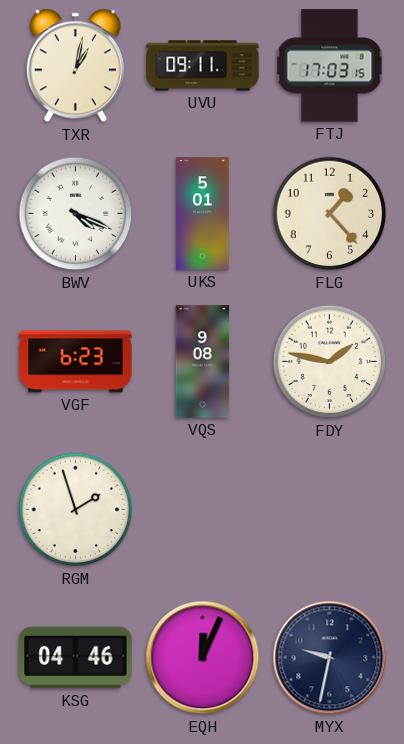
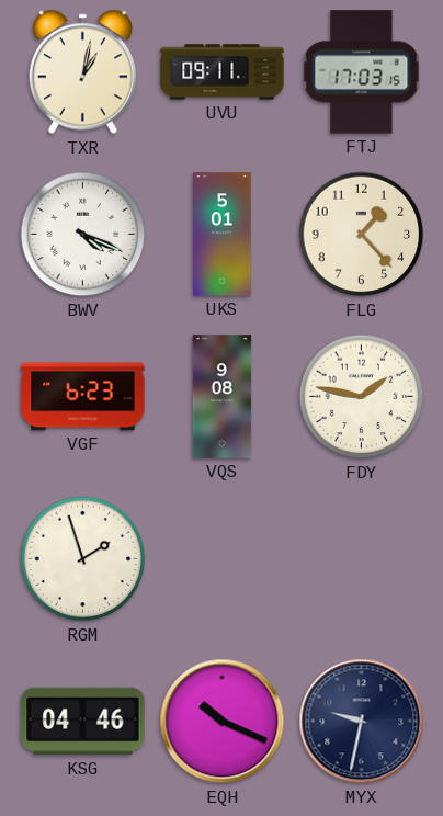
EQH: 12:04 -> 10:19 (223, 722)
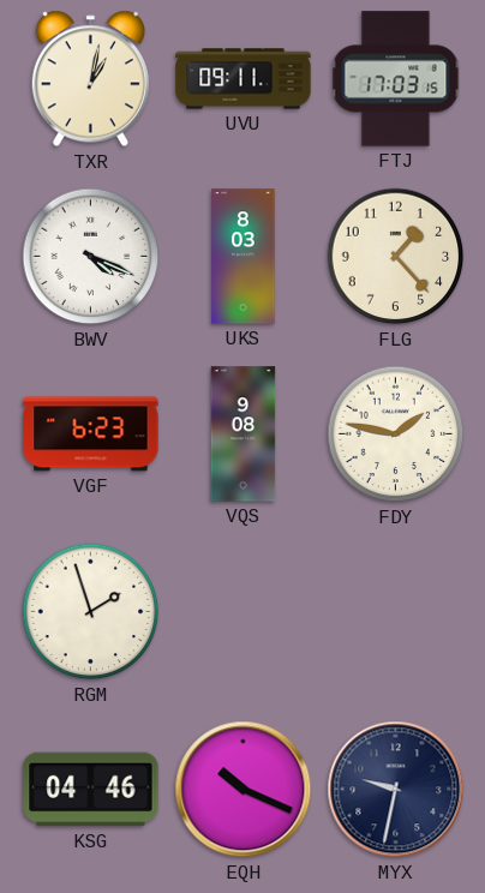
UKS: 5:01 -> 8:03 (244, 257)
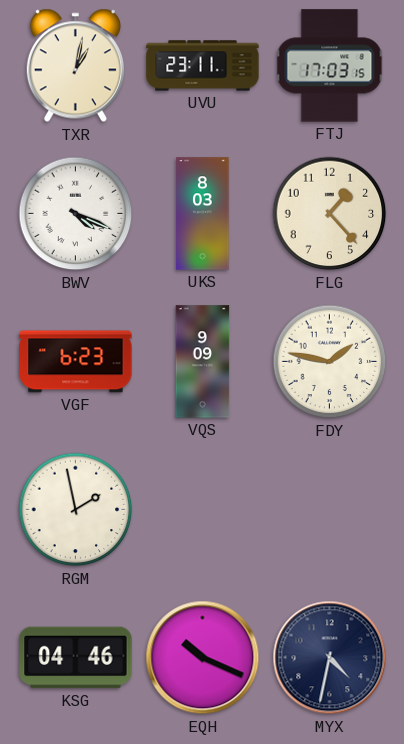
UVU: 09:11 -> 23:11 (203, 66)
VQS: 9:08 -> 9:09 (203, 362)
RGM: 1:57 -> 1:58 (76, 510)
MYX: 9:32 -> 4:32 (330, 658)
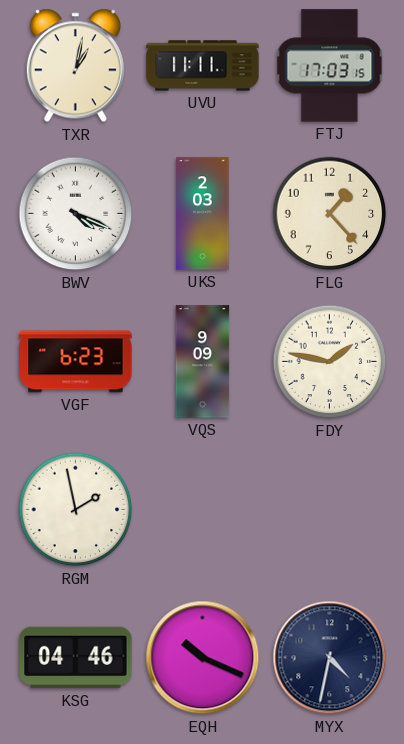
UVU: 23:11 -> 11:11 (203, 66)
UKS: 8:03 -> 2:03 (203, 214)
